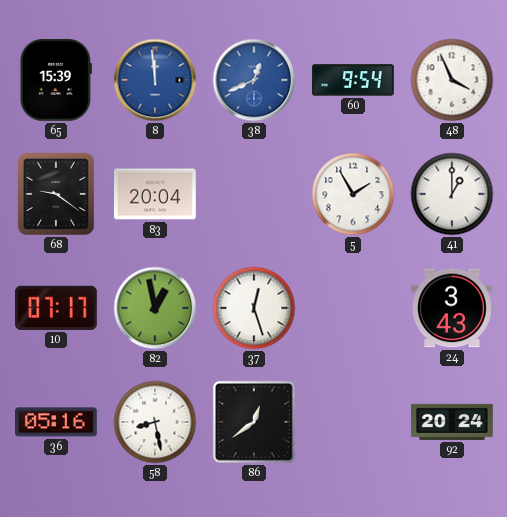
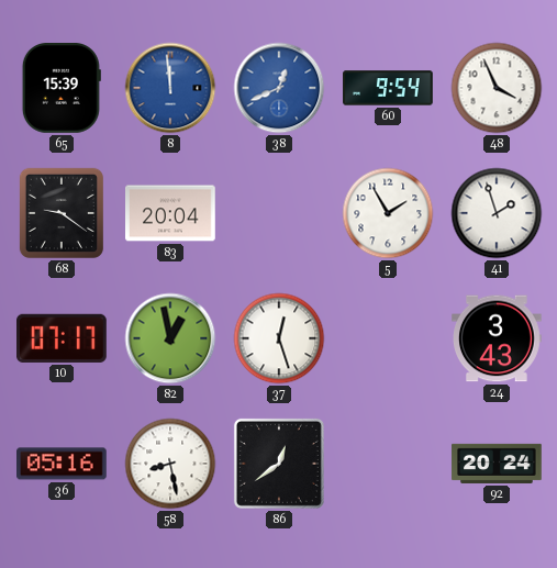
41: 1:00 -> 1:57 (497, 213)
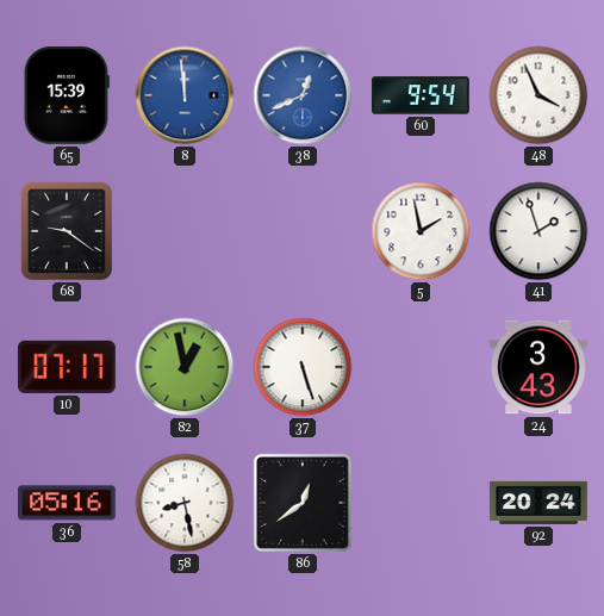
83: 20:04 -> none (171, 213)
5: 1:55 -> 1:58 (421, 231)
37: 12:27 -> 5:27 (303, 367)
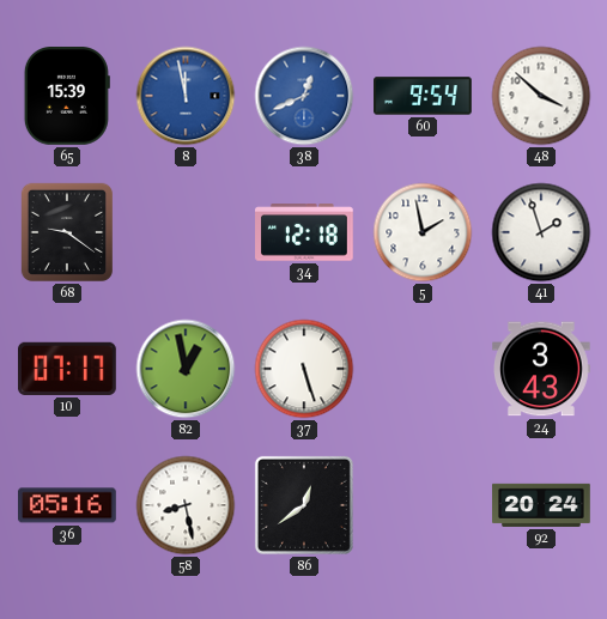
8: 11:59 -> 11:58 (186, 96)
48: 3:56 -> 3:52 (541, 96)
34: none -> 12:18 (305, 232)
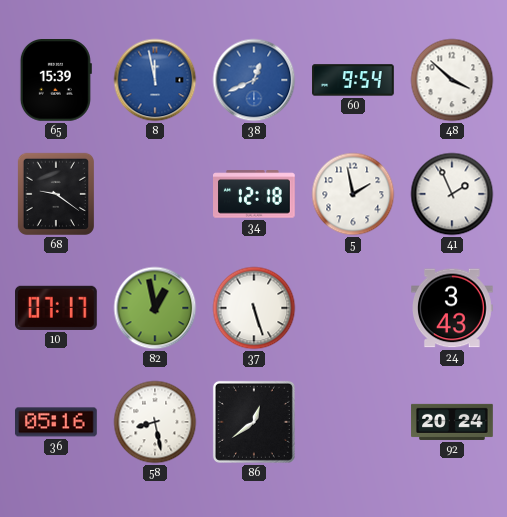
41: 1:57 -> 1:56 (452, 194)
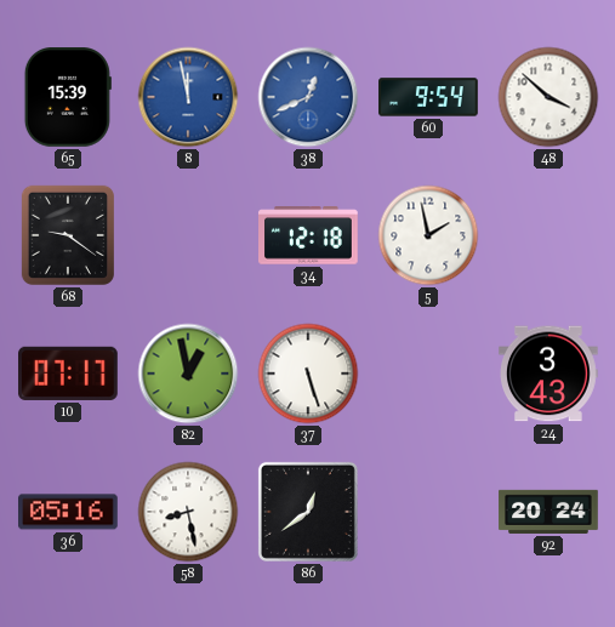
41: 1:56 -> none (452, 194)
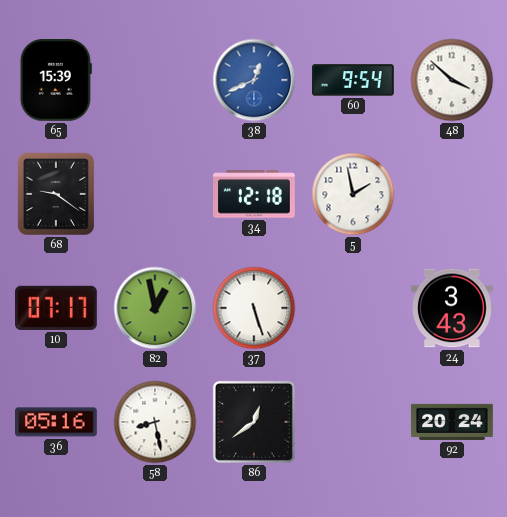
8: 11:58 -> none (188, 97)
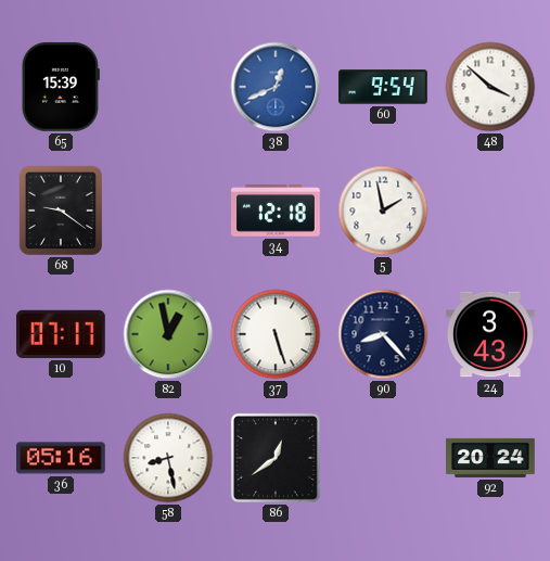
90: none -> 8:23 (383, 334)
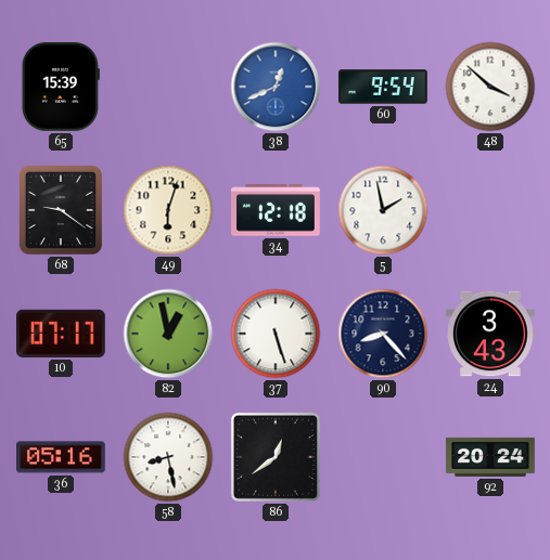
49: none -> 6:03 (168, 210)
